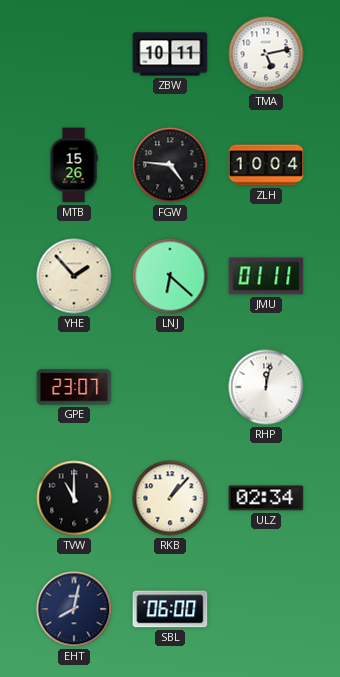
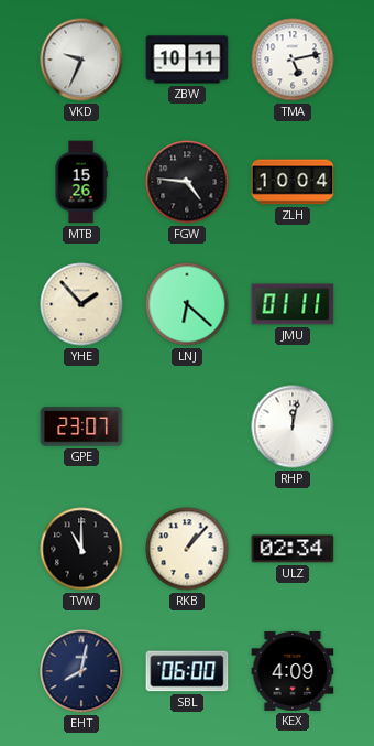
VKD: none -> 9:34 (81, 60)
KEX: none -> 4:09 (293, 671)
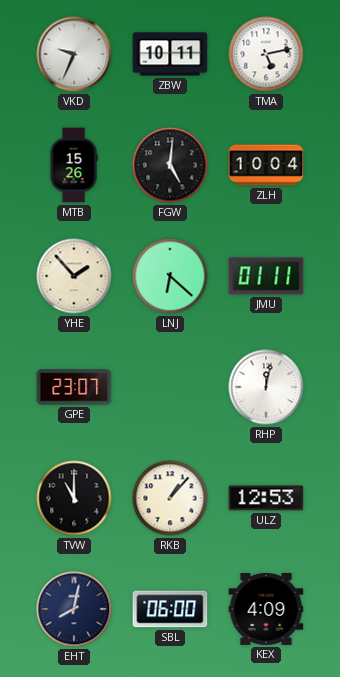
FGW: 4:46 -> 5:01 (170, 165)
ULZ: 02:34 -> 12:53 (266, 498)
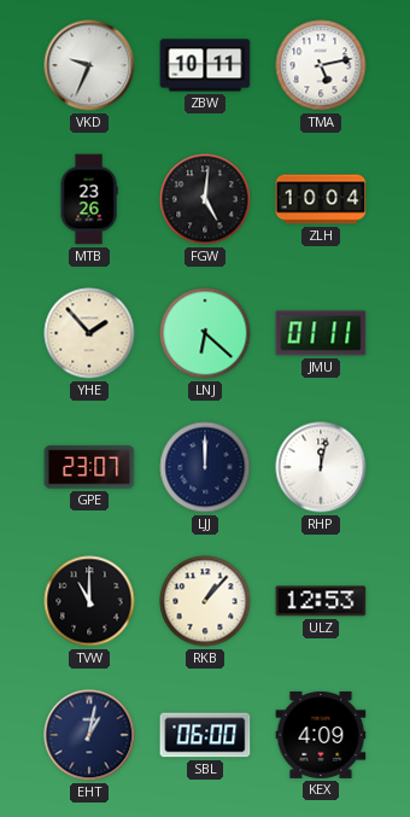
MTB: 15:26 -> 23:26 (89, 199)
LJJ: none -> 12:00 (205, 467)
EHT: 8:02 -> 1:02 (89, 735)
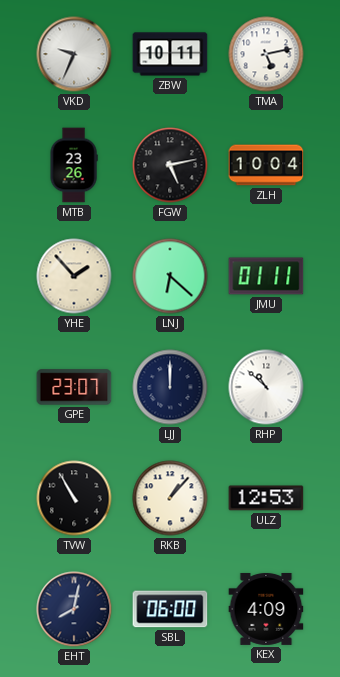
FGW: 5:01 -> 5:13 (170, 165)
RHP: 12:02 -> 10:52 (266, 387)
TVW: 11:00 -> 10:55 (74, 498)
EHT: 1:02 -> 8:02 (74, 609)
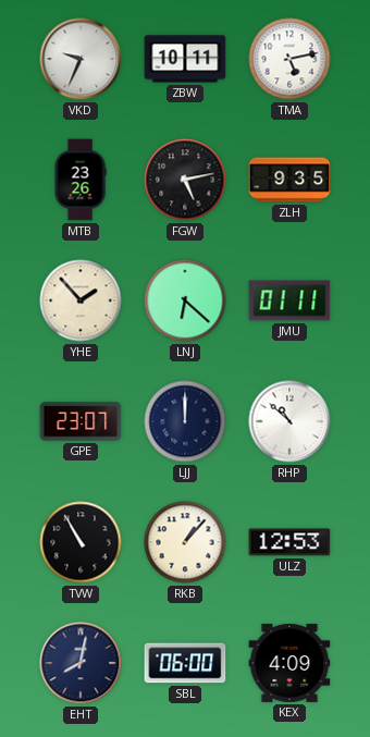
ZLH: 10:04 -> 9:35 (289, 180)
